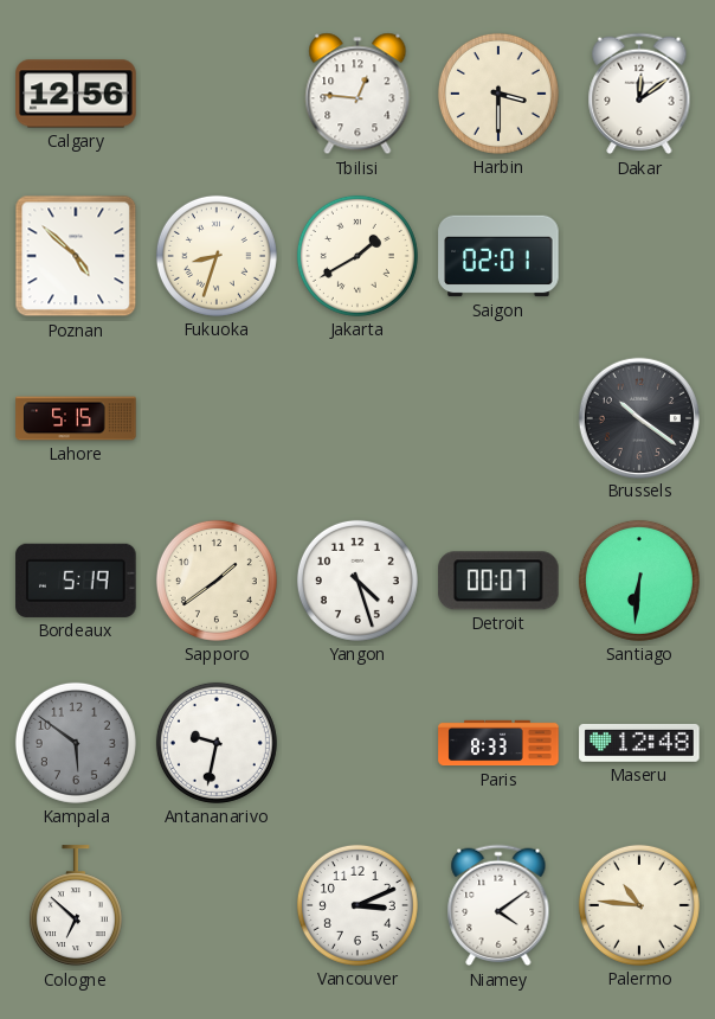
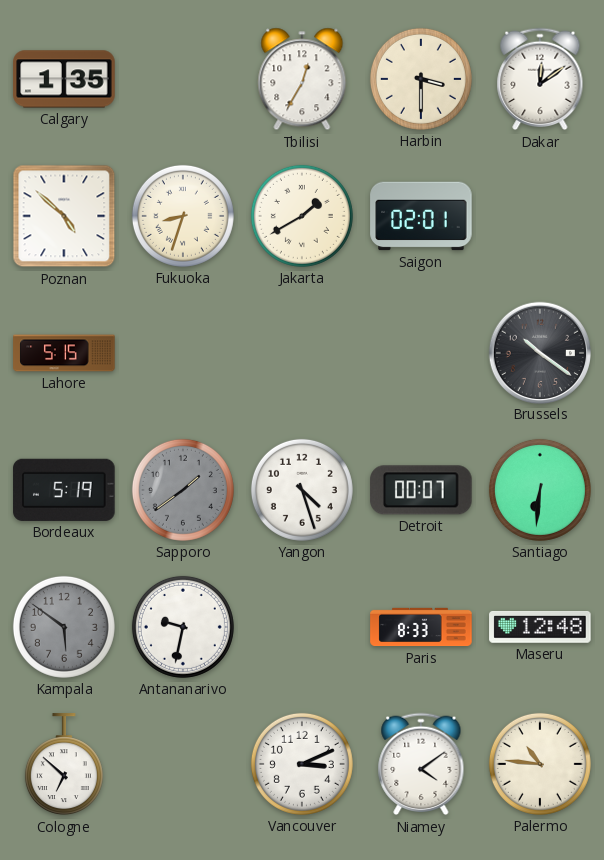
Calgary: 12:56 -> 1:35 (64, 79)
Tbilisi: 12:46 -> 12:35 (302, 79)
Sapporo dial: cream -> grey (183, 490)
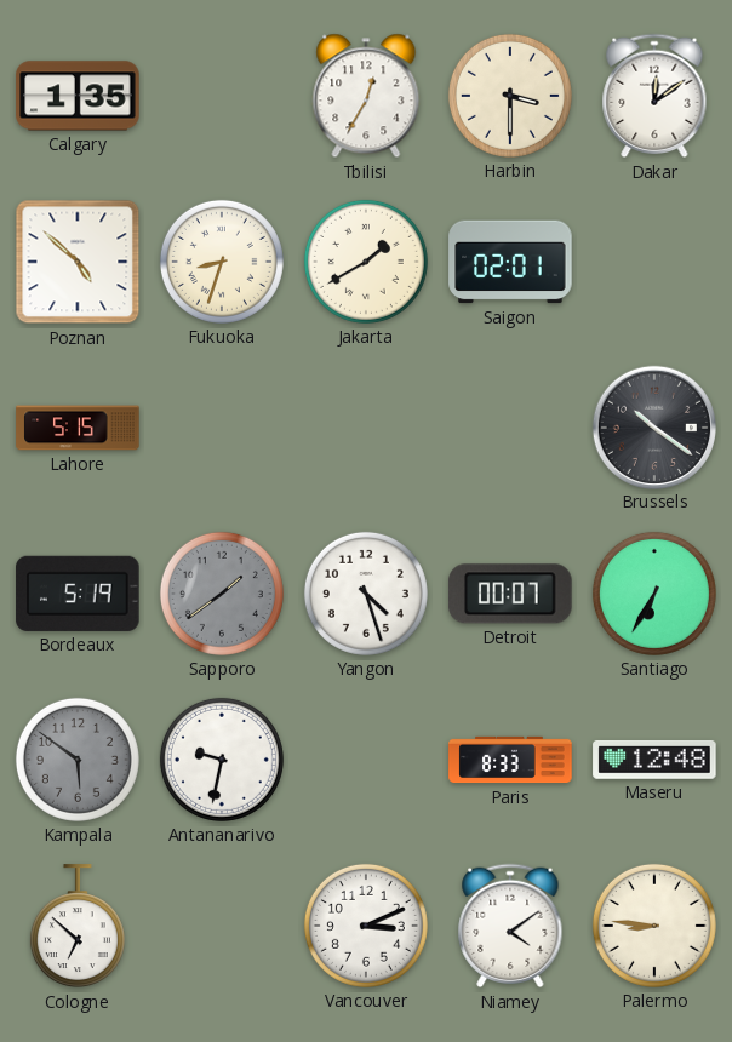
Santiago: 6:31 -> 6:35 (654, 594)
Palermo: 10:46 -> 8:46 (654, 926)
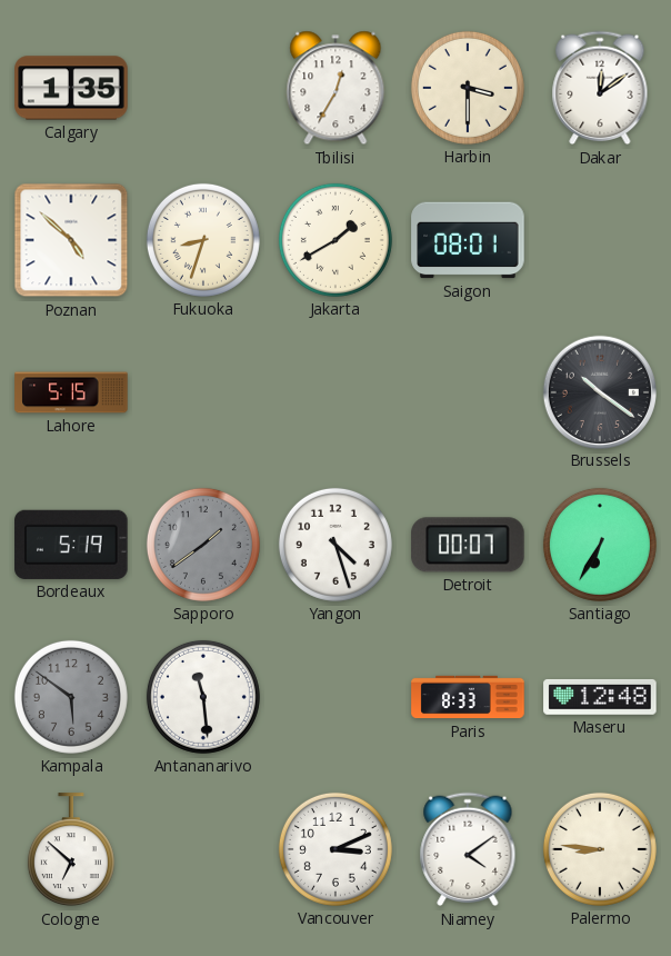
Saigon: 02:01 -> 08:01 (468, 240)
Antananarivo: 9:32 -> 11:29 (203, 697)
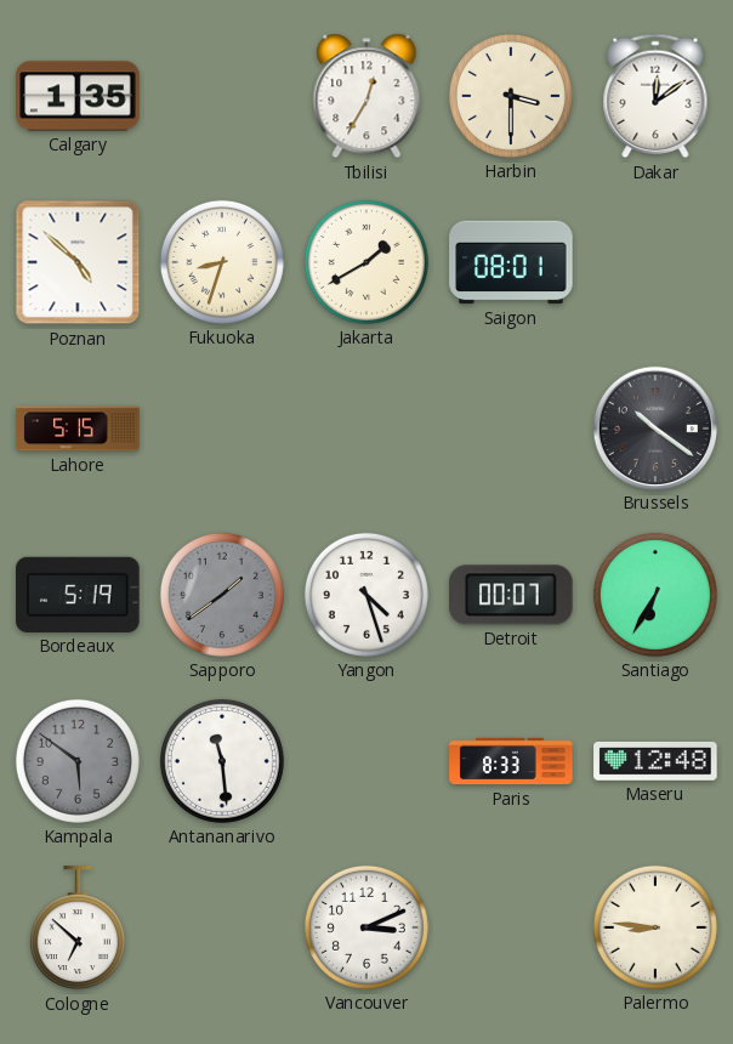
Niamey: 4:09 -> none (468, 849)
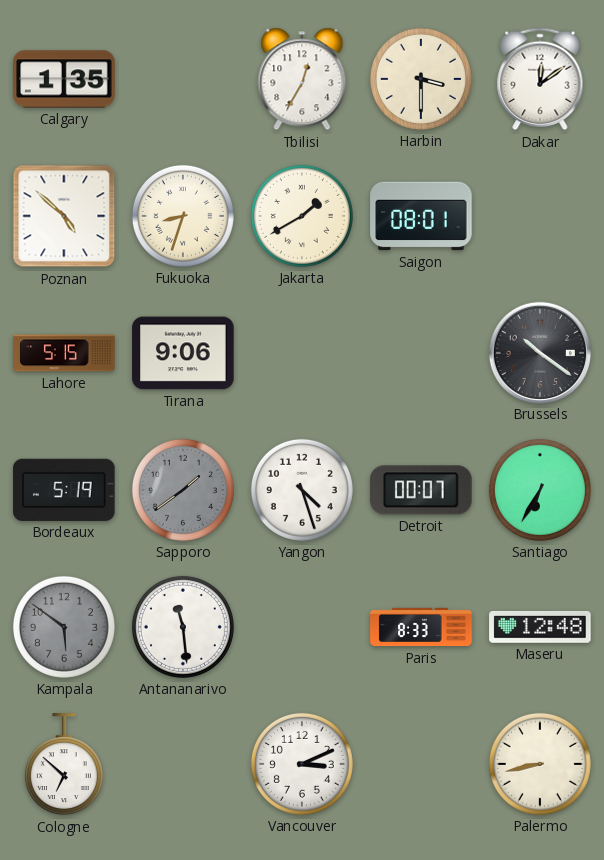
Tirana: none -> 9:06 (183, 353)
Palermo: 8:46 -> 8:43 (540, 764)
